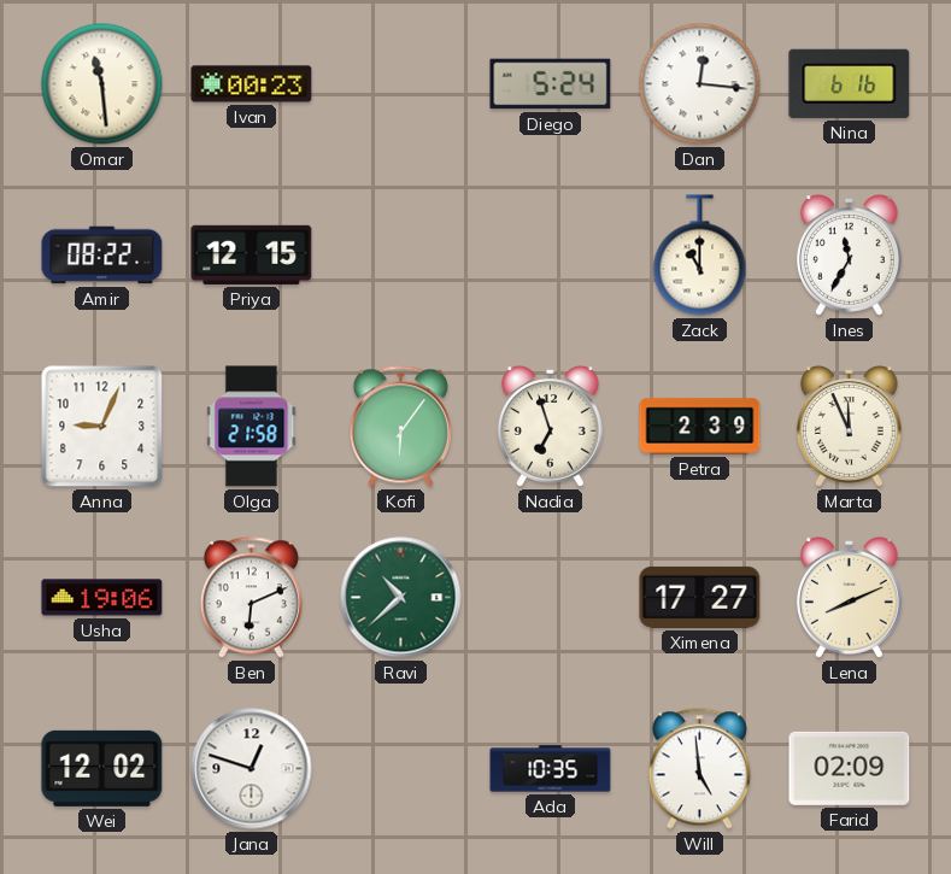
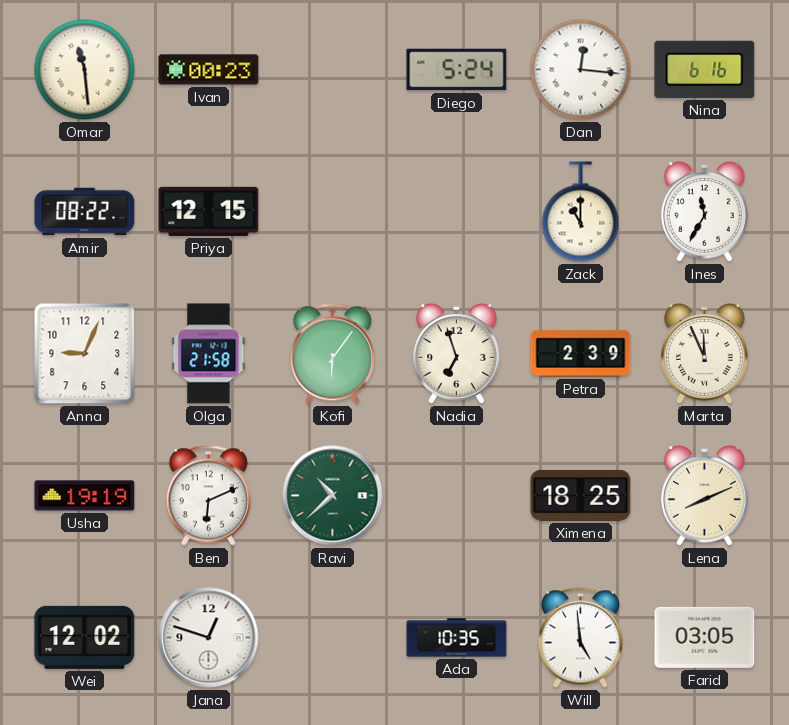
Usha: 19:06 -> 19:19 (85, 496)
Ximena: 17:27 -> 18:25 (581, 495)
Farid: 02:09 -> 03:05 (705, 637)
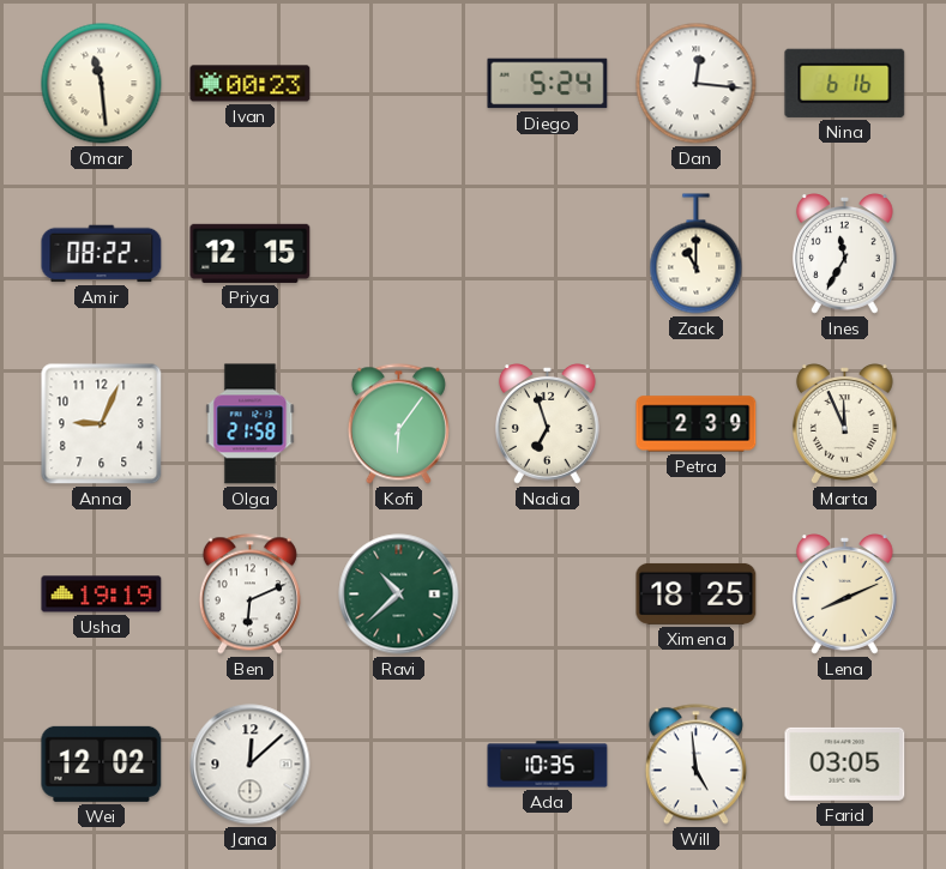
Jana: 12:48 -> 12:08 (251, 765)
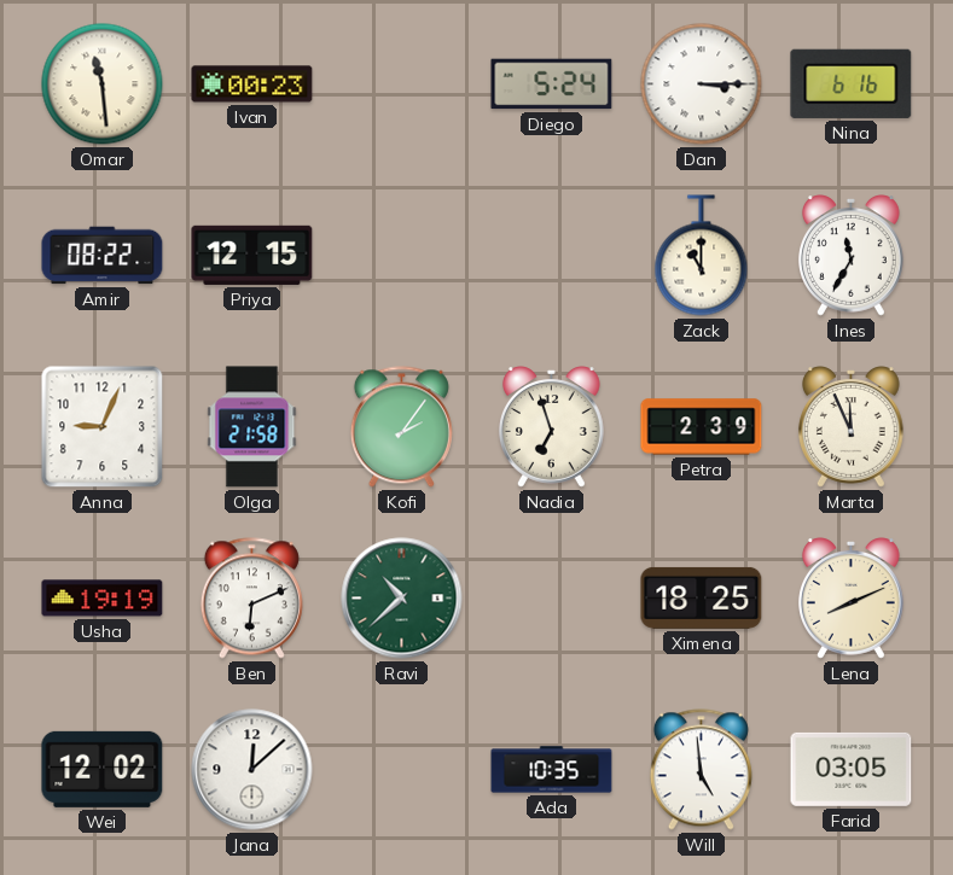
Dan: 12:16 -> 3:15 (702, 84)
Kofi: 6:06 -> 2:06 (401, 427)
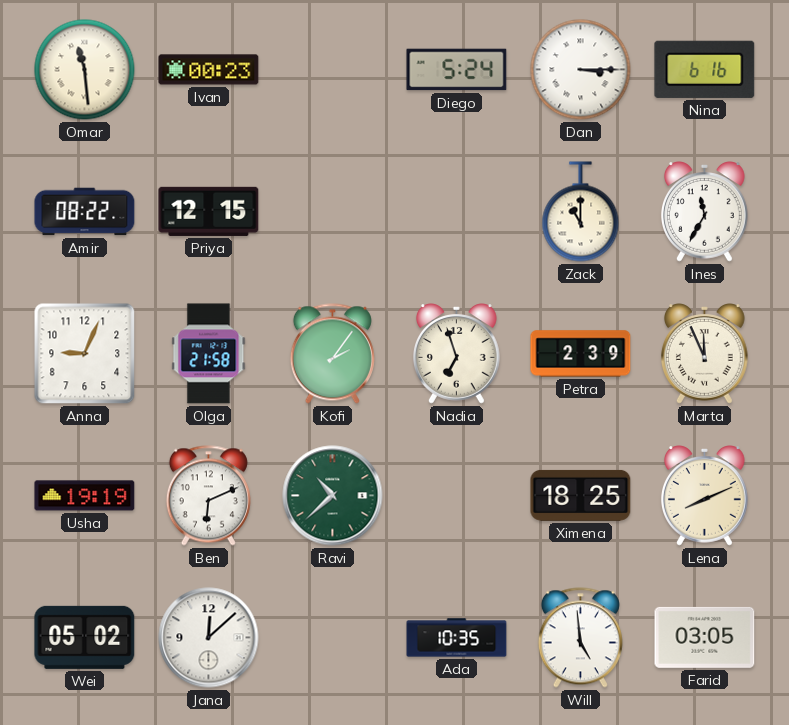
Wei: 12:02 -> 05:02 (85, 637)
